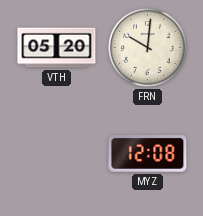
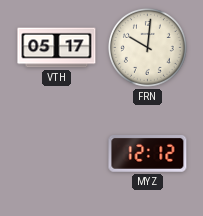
VTH: 05:20 -> 05:17 (57, 48)
MYZ: 12:08 -> 12:12 (148, 154)
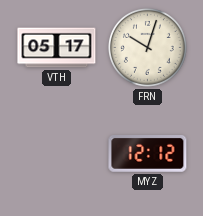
FRN: 10:01 -> 10:03 (147, 47)
